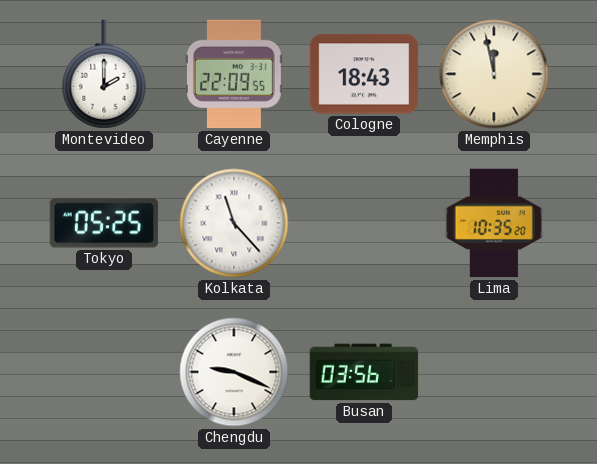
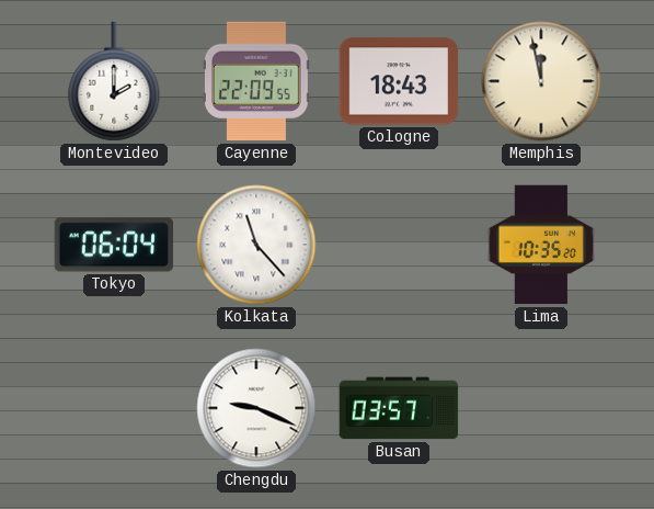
Tokyo: 05:25 -> 06:04 (114, 245)
Busan: 03:56 -> 03:57 (399, 408)
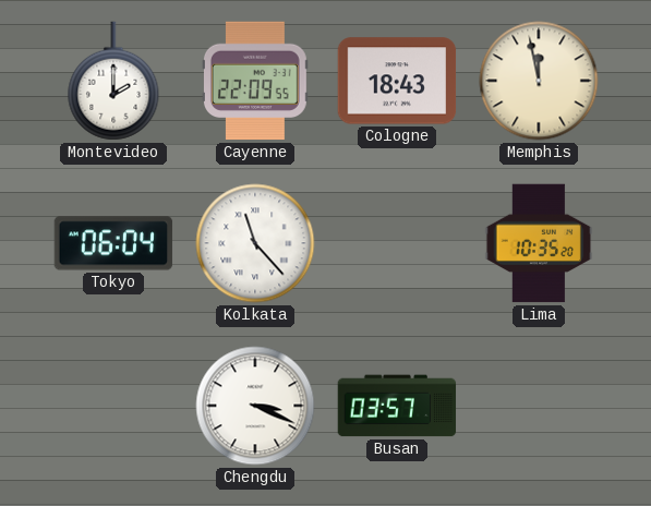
Chengdu: 9:19 -> 3:19 (255, 406)
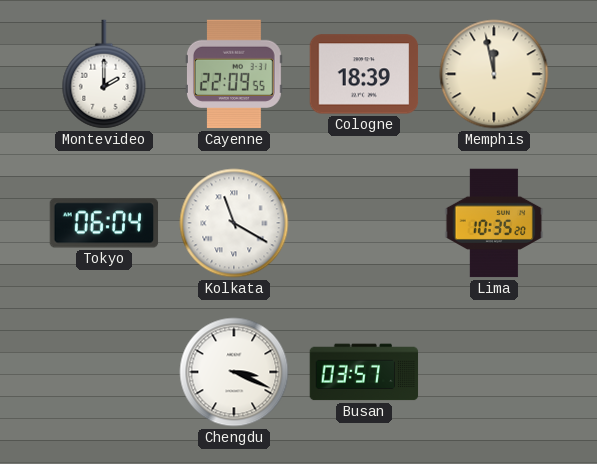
Cologne: 18:43 -> 18:39 (364, 74)
Kolkata: 11:23 -> 11:20 (234, 223)
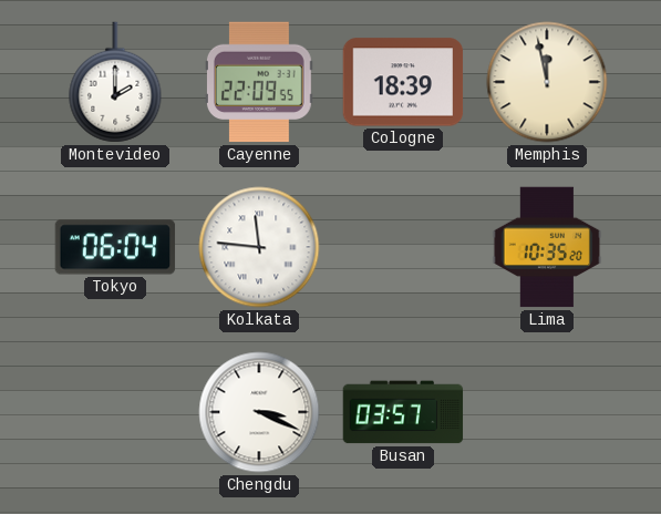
Kolkata: 11:20 -> 11:46 (259, 247)
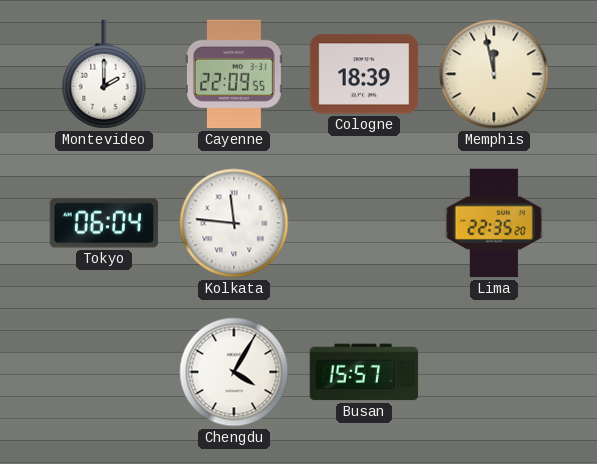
Lima: 10:35 -> 22:35 (494, 223)
Chengdu: 3:19 -> 4:05 (234, 372)
Busan: 03:57 -> 15:57 (364, 372)
